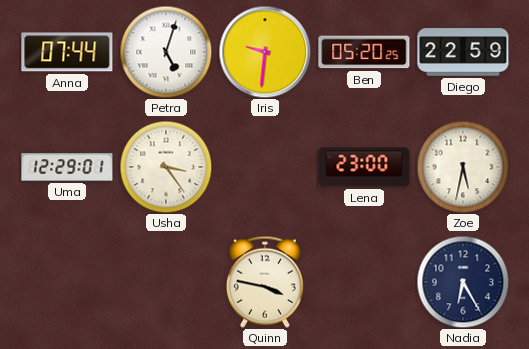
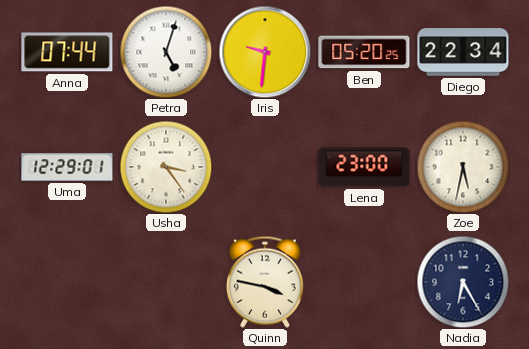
Diego: 22:59 -> 22:34 (463, 52)
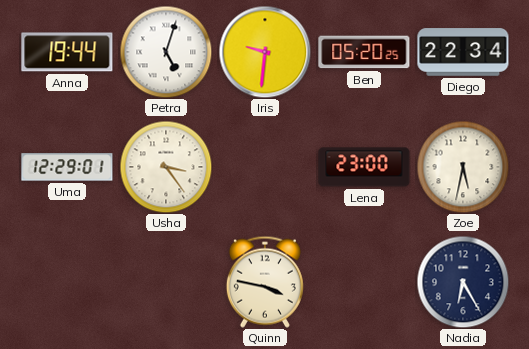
Anna: 07:44 -> 19:44 (67, 52)
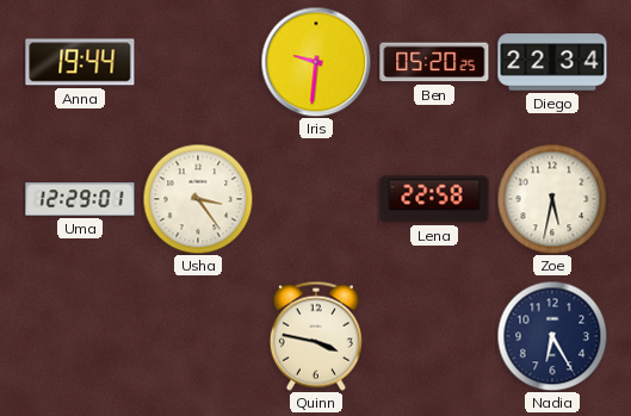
Petra: 5:03 -> none (166, 52)
Lena: 23:00 -> 22:58 (434, 199)
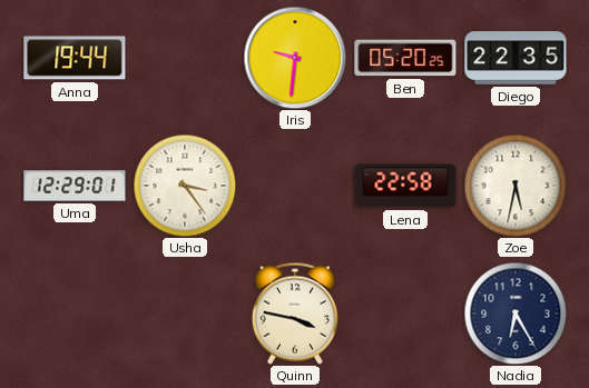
Diego: 22:34 -> 22:35 (516, 58)
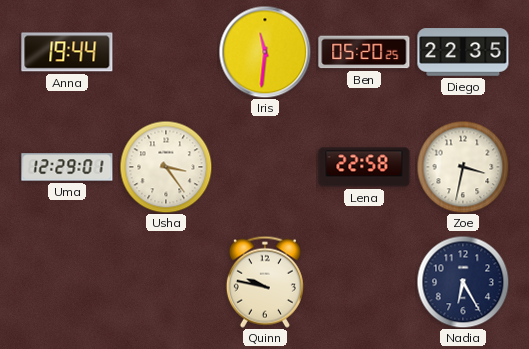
Iris: 9:31 -> 11:31 (265, 52)
Zoe: 5:32 -> 3:32 (463, 167)
Quinn: 3:47 -> 9:47 (265, 282)
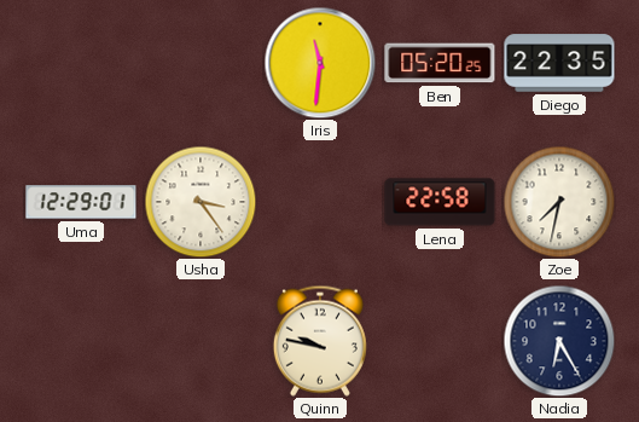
Anna: 19:44 -> none (67, 52)
Zoe: 3:32 -> 7:32 (559, 202)
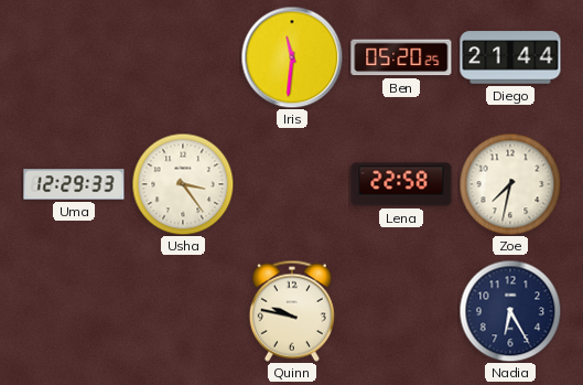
Diego: 22:35 -> 21:44 (510, 57)
Uma: 12:29:01 -> 12:29:33 (74, 184)
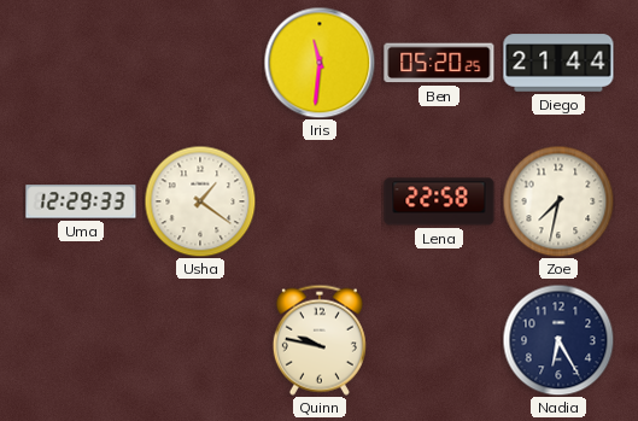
Usha: 3:24 -> 1:21 (200, 201)
